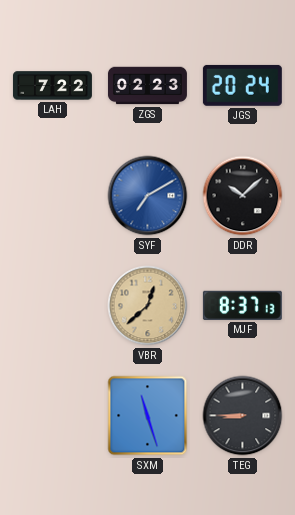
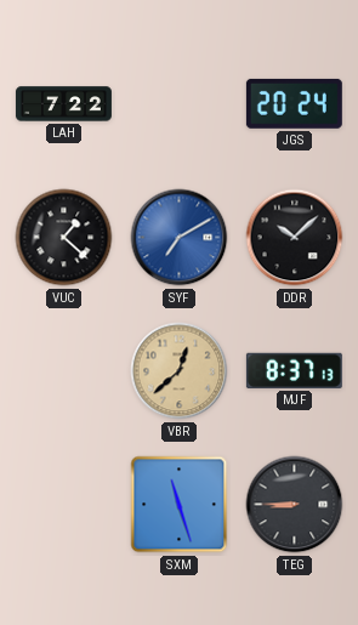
ZGS: 02:23 -> none (147, 86)
VUC: none -> 1:22 (64, 238)
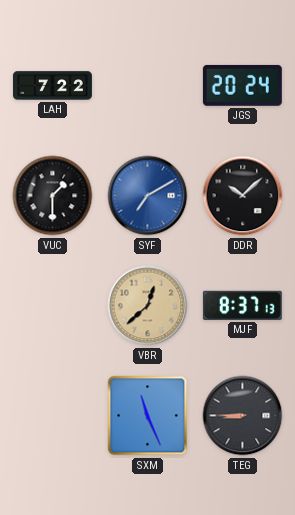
VUC: 1:22 -> 1:30 (53, 196)
SXM: 11:27 -> 11:26 (148, 416)
